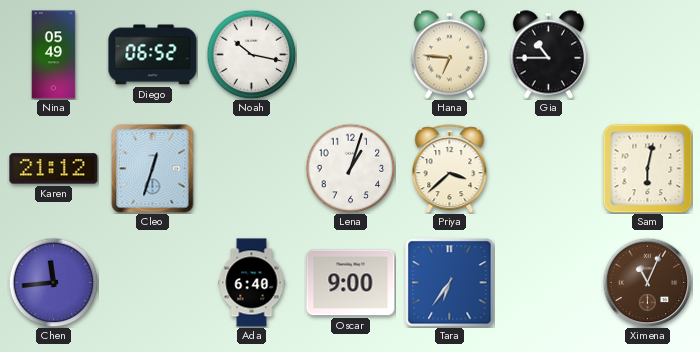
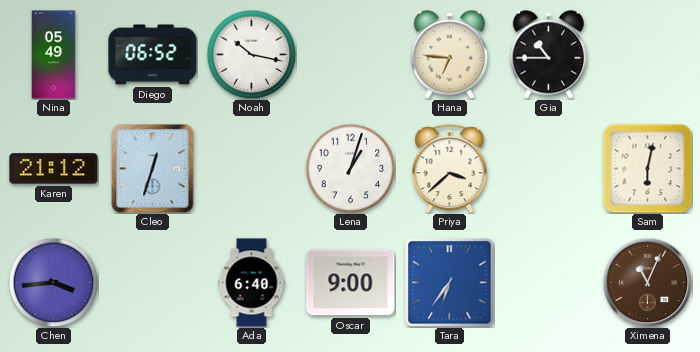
Chen: 11:44 -> 3:44 (53, 282)
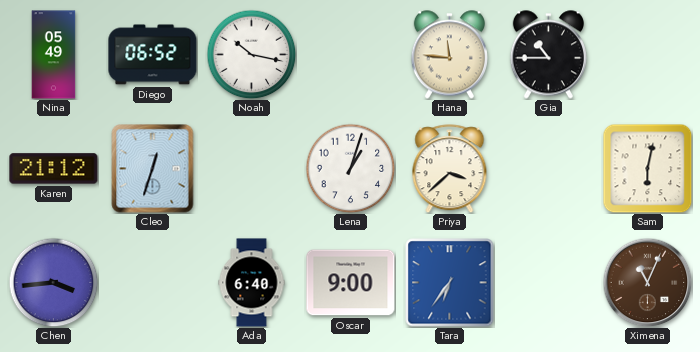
Hana: 6:46 -> 11:46 (449, 55)
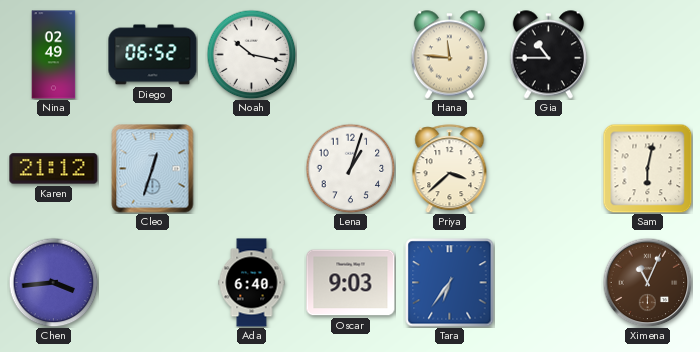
Nina: 05:49 -> 02:49 (54, 55)
Oscar: 9:00 -> 9:03 (351, 283)
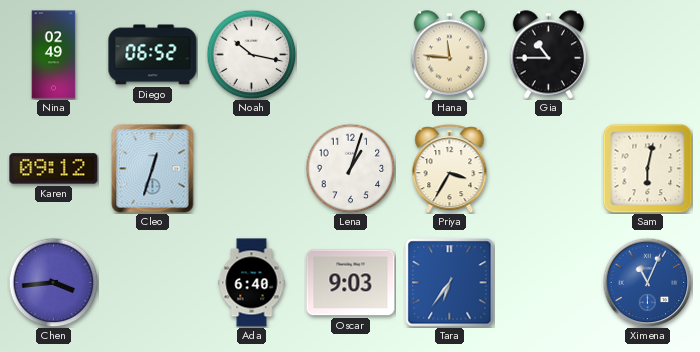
Karen: 21:12 -> 09:12 (54, 169)
Priya: 3:38 -> 3:35 (450, 169)
Ximena dial: brown -> blue (647, 282)
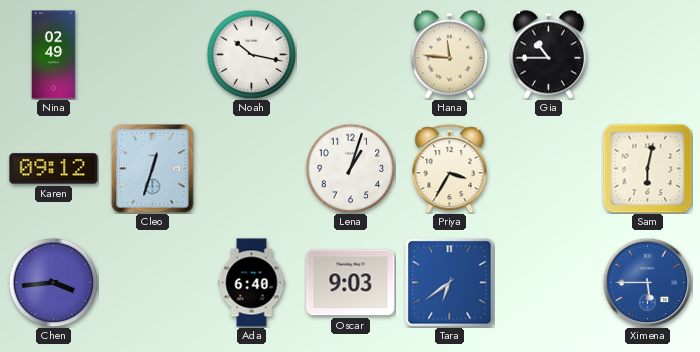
Diego: 06:52 -> none (153, 55)
Tara: 6:36 -> 6:39 (450, 283)
Ximena: 11:04 -> 5:45 (647, 282)
